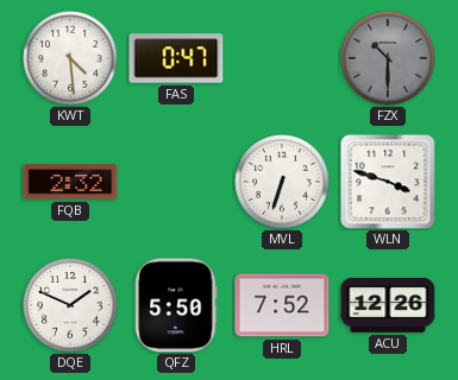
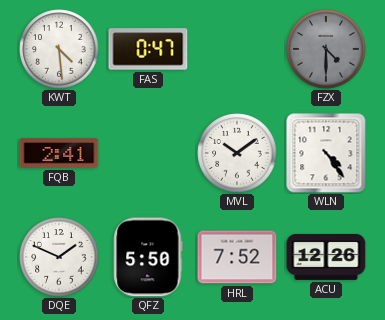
FZX: 10:30 -> 4:30 (326, 49)
FQB: 2:32 -> 2:41 (59, 153)
MVL: 6:33 -> 10:09 (237, 153)
WLN: 3:48 -> 4:24 (326, 153)
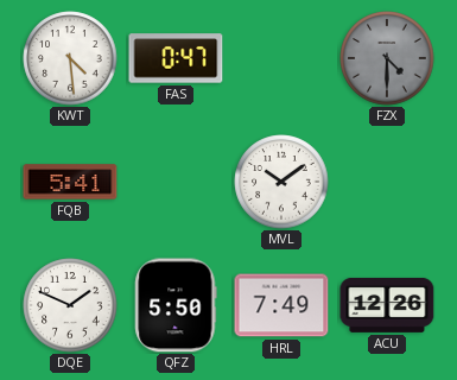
FQB: 2:41 -> 5:41 (70, 182)
WLN: 4:24 -> none (326, 153)
HRL: 7:52 -> 7:49 (281, 305)
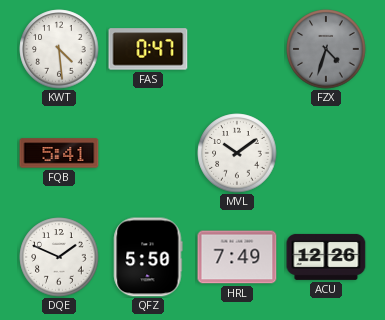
FZX: 4:30 -> 4:33 (326, 49)
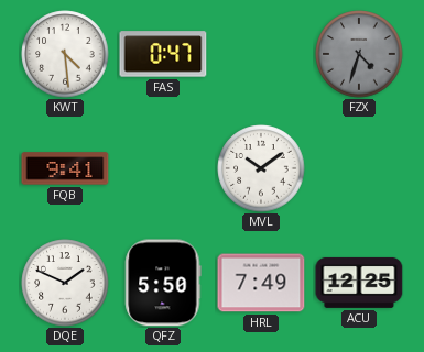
FQB: 5:41 -> 9:41 (65, 168)
ACU: 12:26 -> 12:25 (359, 283)
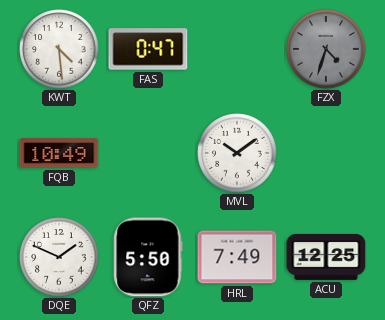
FQB: 9:41 -> 10:49 (59, 153)
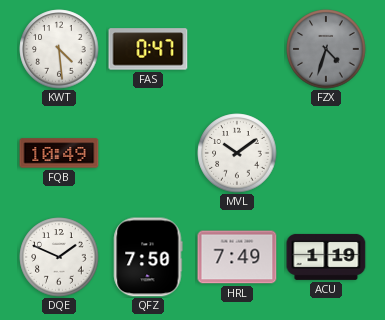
QFZ: 5:50 -> 7:50 (148, 257)
ACU: 12:25 -> 1:19 (326, 257)
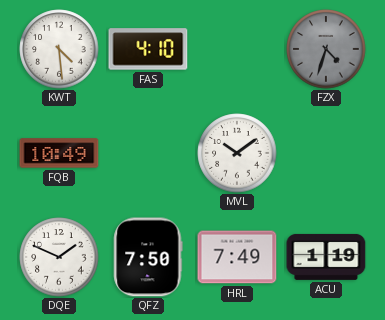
FAS: 0:47 -> 4:10 (148, 49)
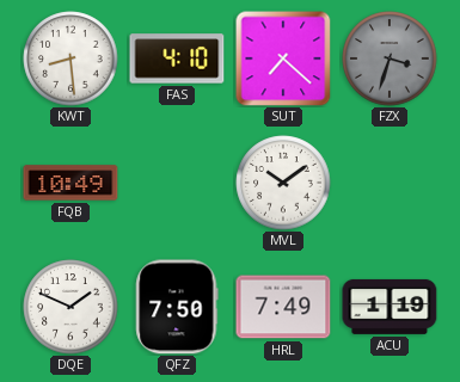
KWT: 4:29 -> 8:29 (70, 58)
SUT: none -> 7:22 (283, 58)
FZX: 4:33 -> 3:33 (390, 58)
